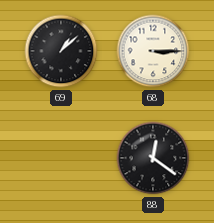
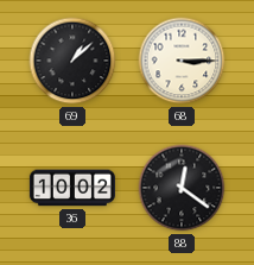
36: none -> 10:02 (72, 188)
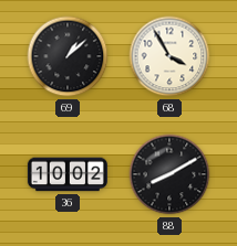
68: 3:15 -> 3:55 (169, 56)
88: 12:21 -> 8:10 (169, 174)
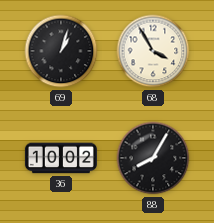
69: 1:08 -> 1:03 (61, 51)
88: 8:10 -> 8:05 (153, 158)
